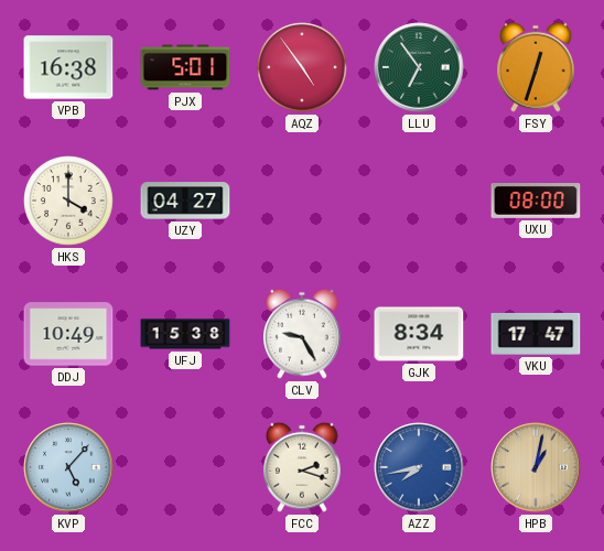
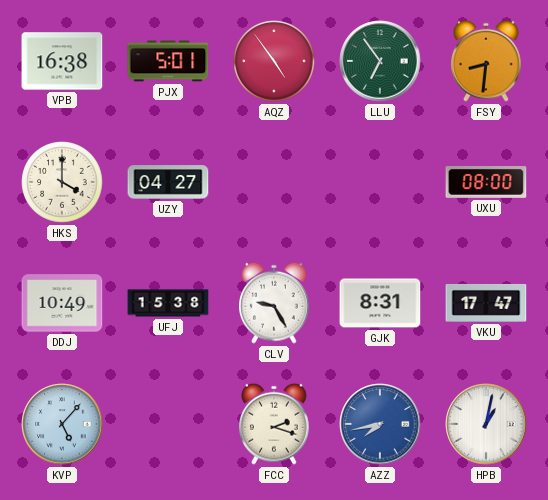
FSY: 12:33 -> 8:31 (487, 61)
GJK: 8:34 -> 8:31 (380, 303)
HPB dial: champagne -> white (486, 424)
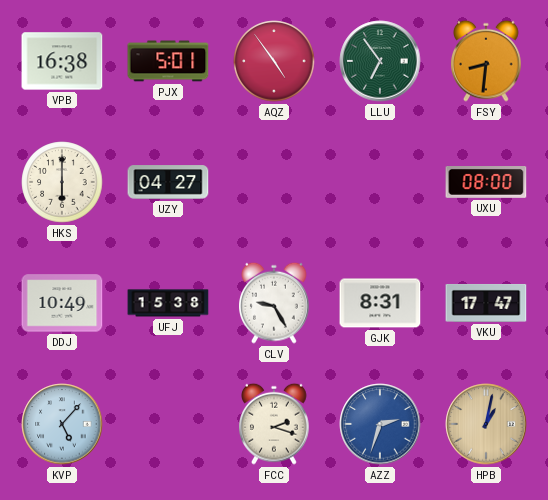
HKS: 4:00 -> 6:00 (62, 182)
AZZ: 7:43 -> 2:33 (380, 424)
HPB dial: white -> champagne (486, 424)
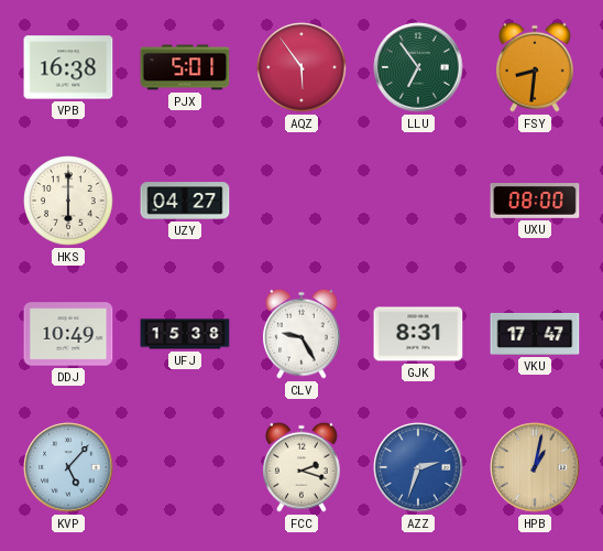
AQZ: 4:54 -> 5:54 (301, 67)
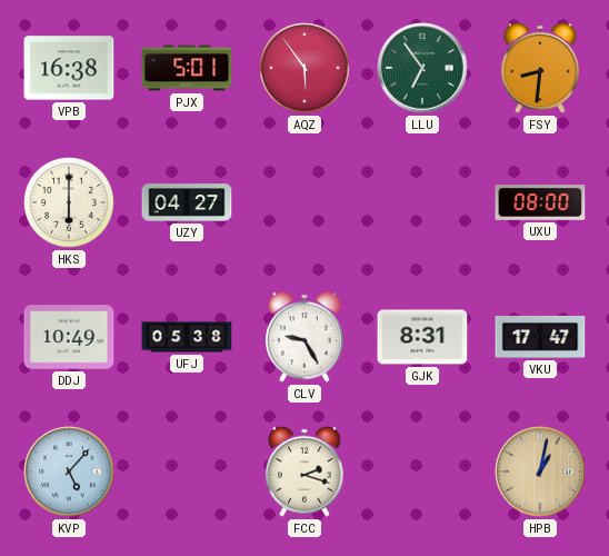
UFJ: 15:38 -> 05:38 (187, 337)
AZZ: 2:33 -> none (418, 467)
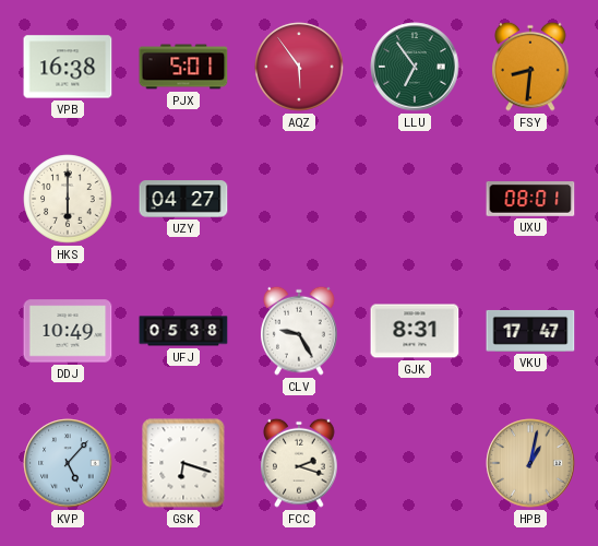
UXU: 08:00 -> 08:01 (530, 200)
GSK: none -> 6:18 (183, 463)
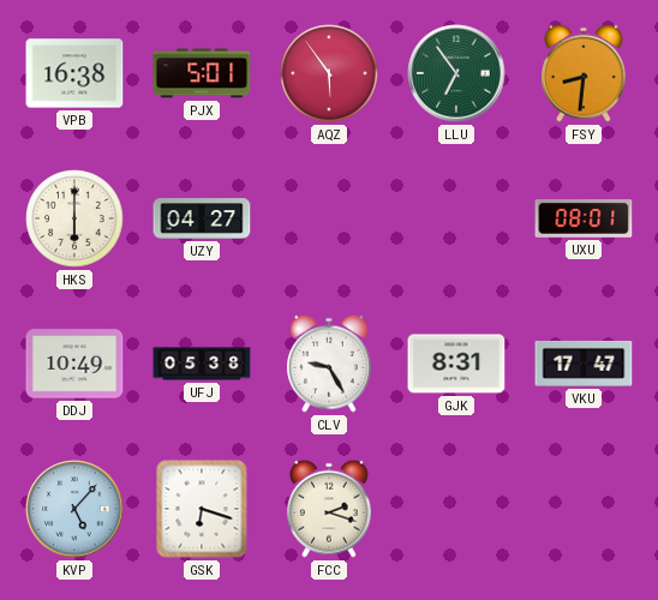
HPB: 1:02 -> none (530, 463)
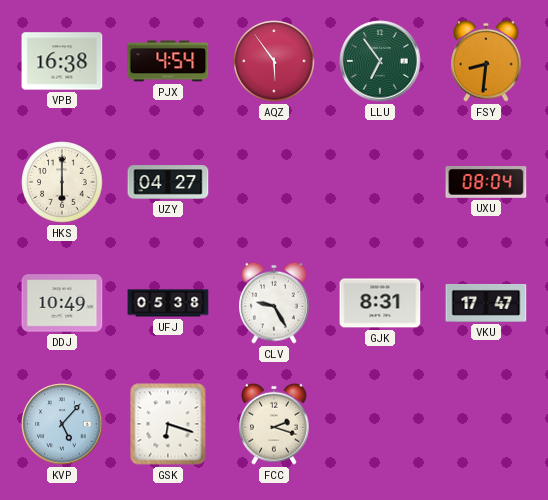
PJX: 5:01 -> 4:54 (168, 61)
UXU: 08:01 -> 08:04 (486, 183)
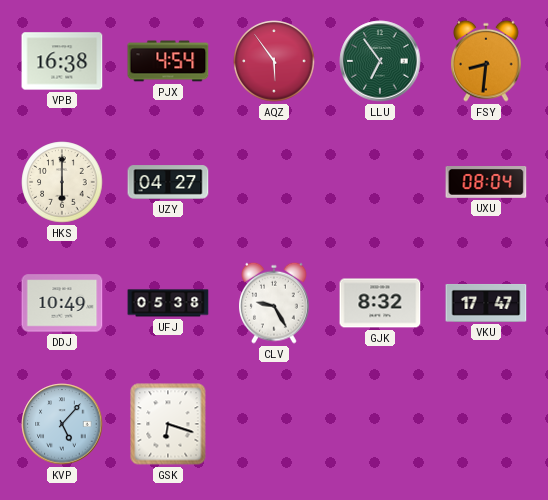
GJK: 8:31 -> 8:32 (380, 303)
FCC: 2:18 -> none (275, 424)
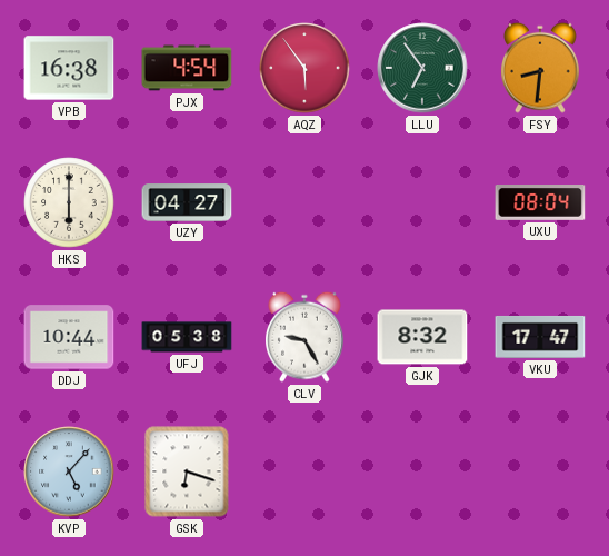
DDJ: 10:49 -> 10:44 (69, 337)
